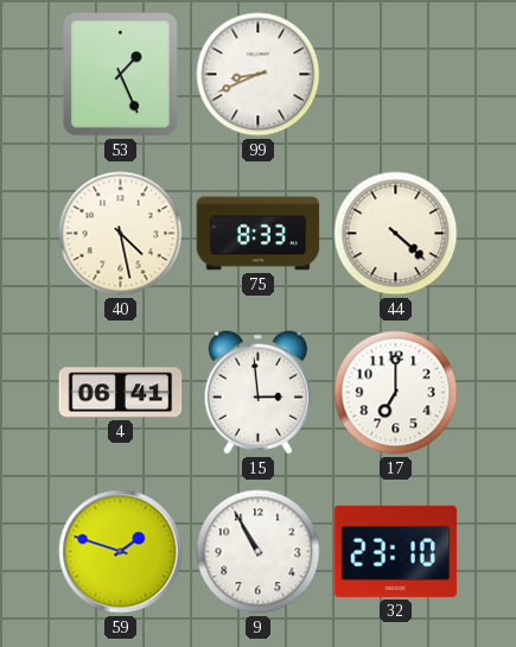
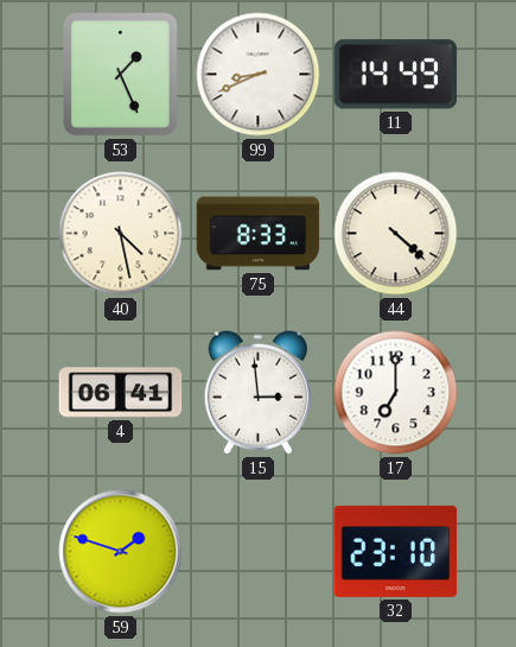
11: none -> 14:49 (396, 75)
9: 10:55 -> none (259, 552)
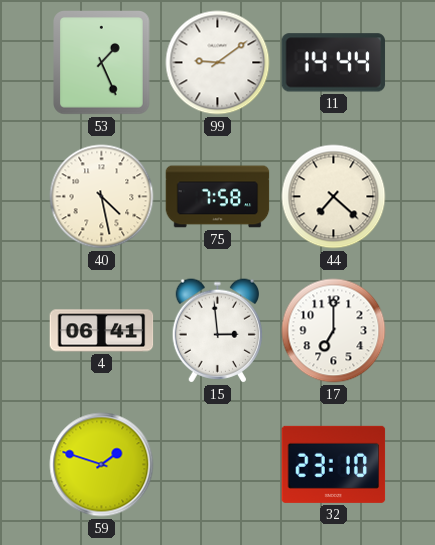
99: 8:41 -> 9:09 (218, 63)
11: 14:49 -> 14:44 (334, 63)
75: 8:33 -> 7:58 (218, 197)
44: 4:22 -> 7:22 (334, 197)
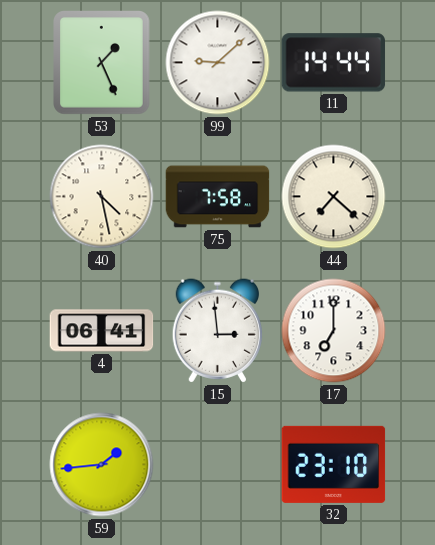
99: 9:09 -> 9:08 (218, 63)
59: 1:48 -> 1:44 (102, 465)
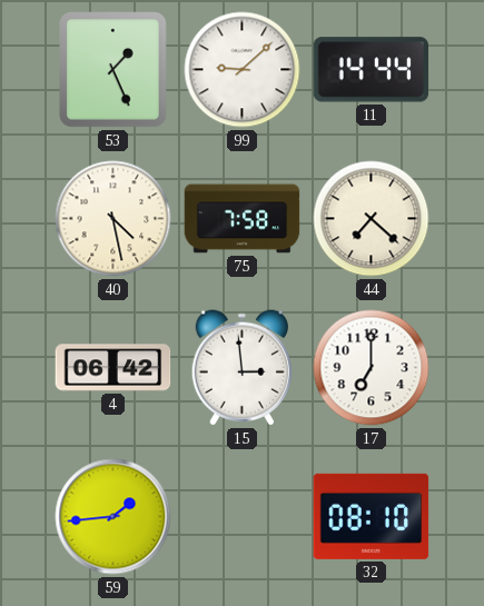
4: 06:41 -> 06:42 (113, 368)
32: 23:10 -> 08:10 (372, 516)
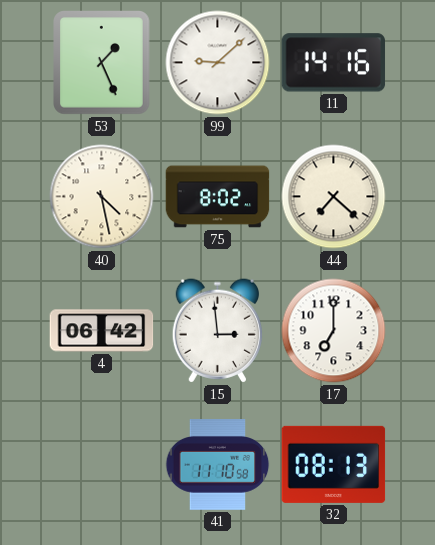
11: 14:44 -> 14:16 (334, 63)
75: 7:58 -> 8:02 (218, 197)
59: 1:44 -> none (113, 517)
41: none -> 11:10 (218, 465)
32: 08:10 -> 08:13 (334, 464)
